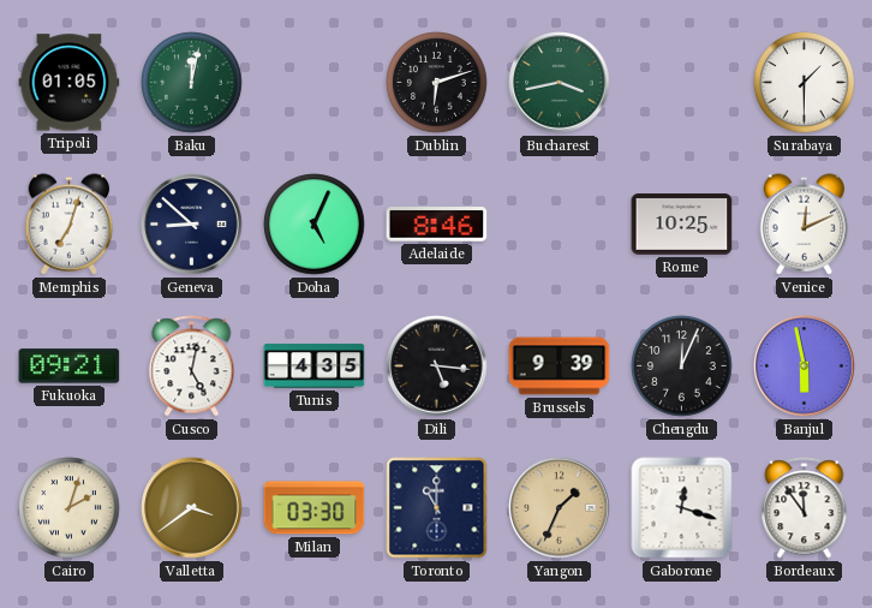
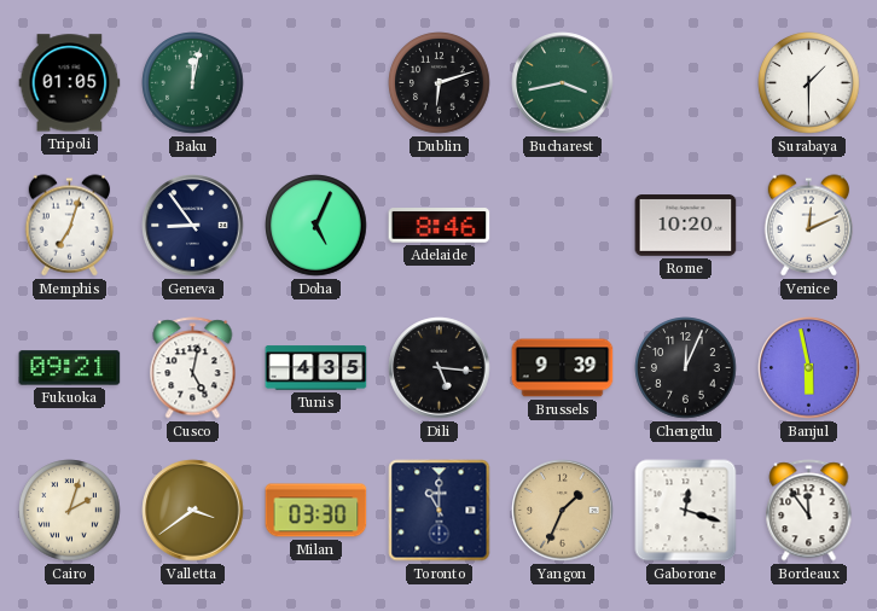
Geneva: 8:52 -> 8:54 (193, 226)
Rome: 10:25 -> 10:20 (686, 226)
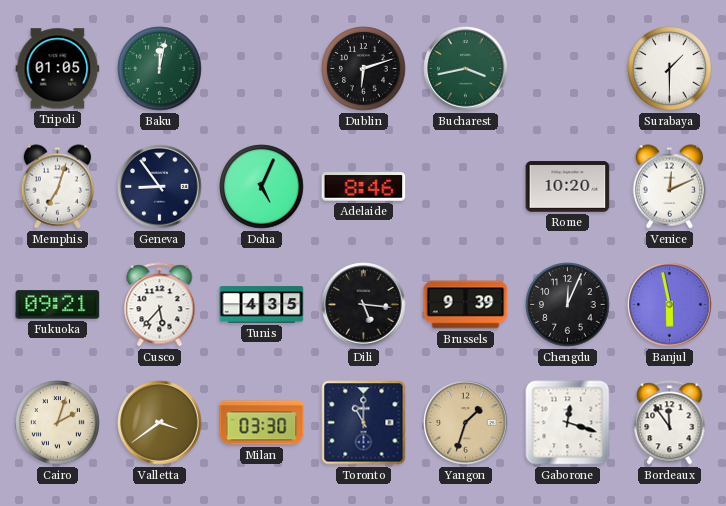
Cusco: 5:02 -> 5:37 (160, 305)
Yangon: 1:34 -> 1:33 (466, 423)
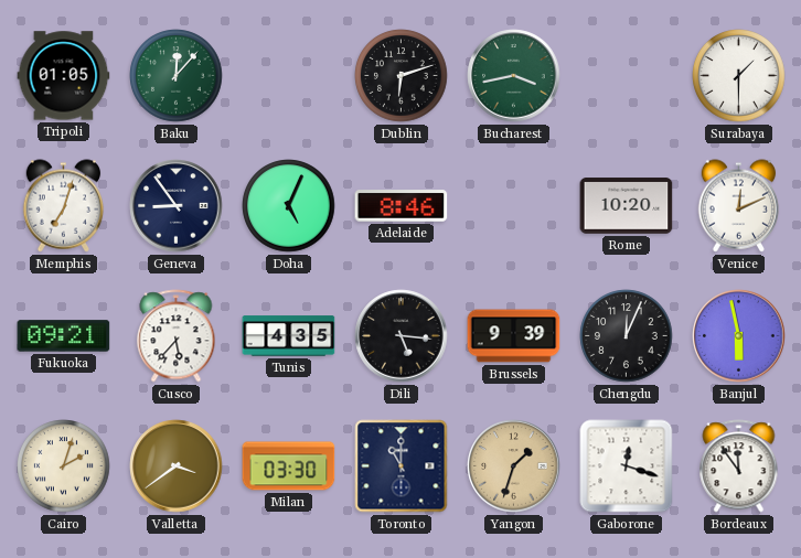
Baku: 12:02 -> 12:07 (177, 76)
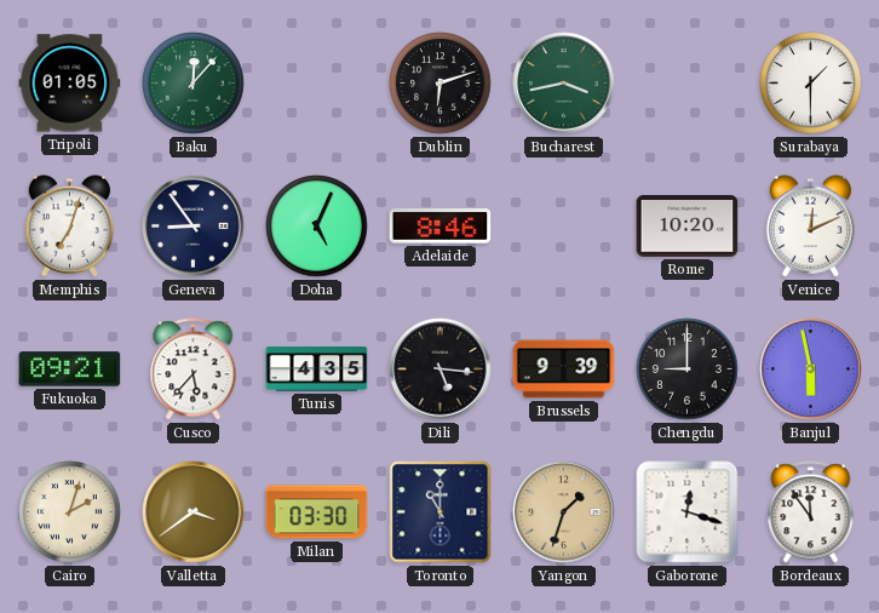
Chengdu: 12:04 -> 9:00 (688, 369)
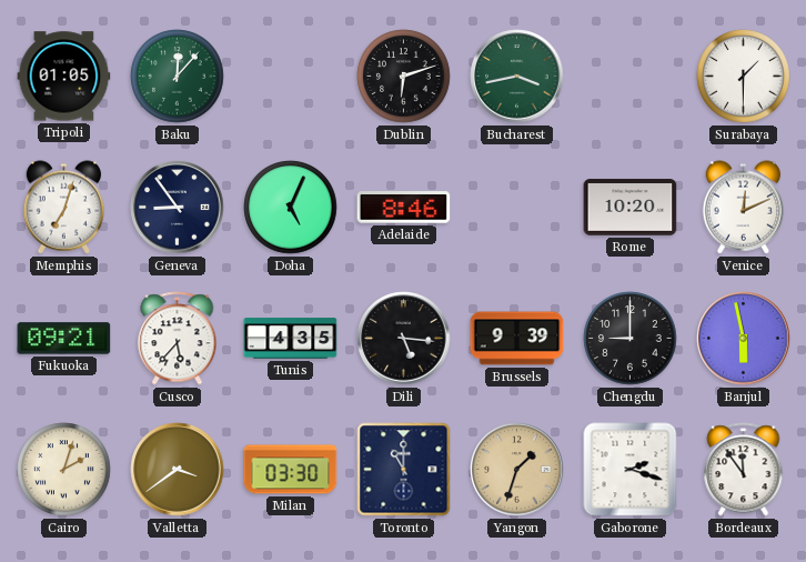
Gaborone: 12:18 -> 2:18 (631, 470)
